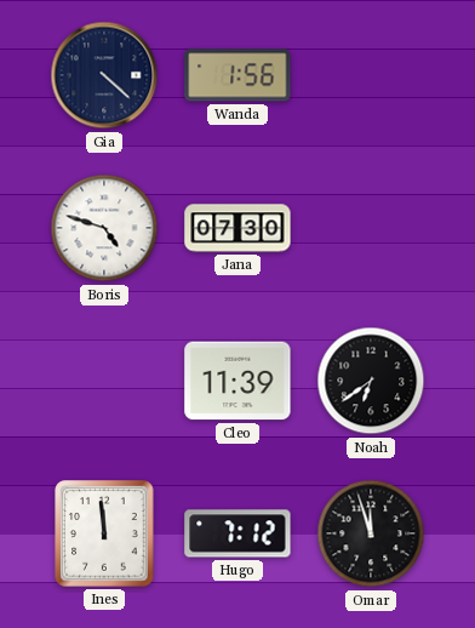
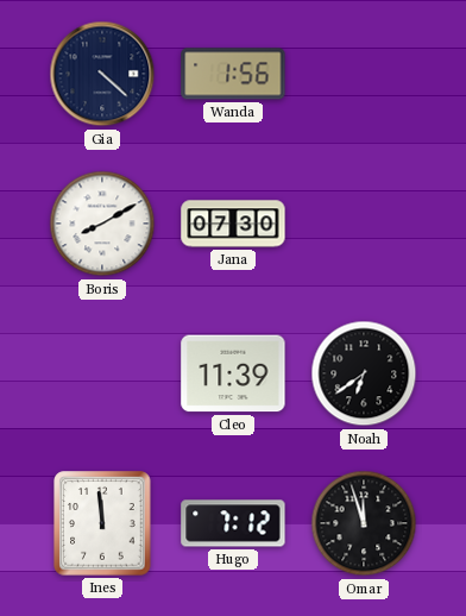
Boris: 4:48 -> 8:10 (102, 224)
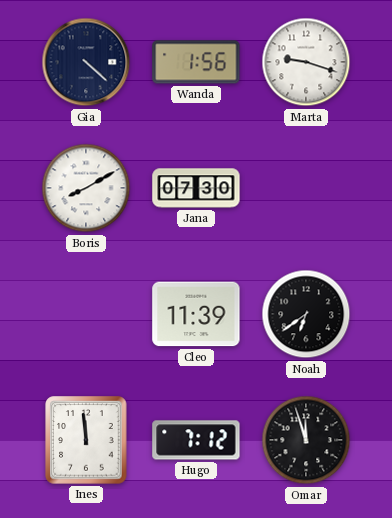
Marta: none -> 9:18 (306, 62)
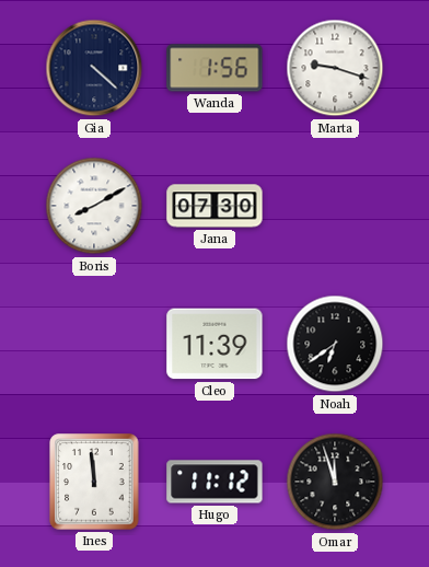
Hugo: 7:12 -> 11:12 (215, 482)
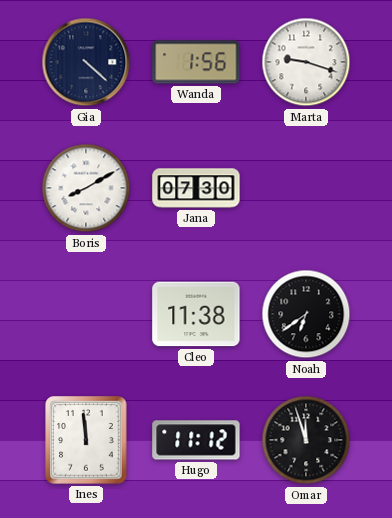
Cleo: 11:39 -> 11:38 (196, 314)
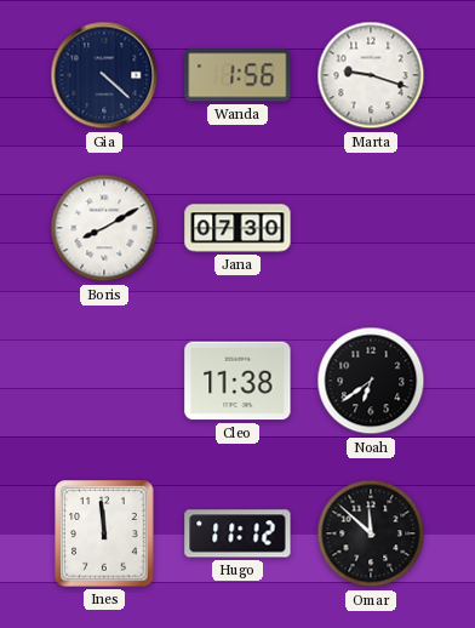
Omar: 11:57 -> 11:52 (371, 533)
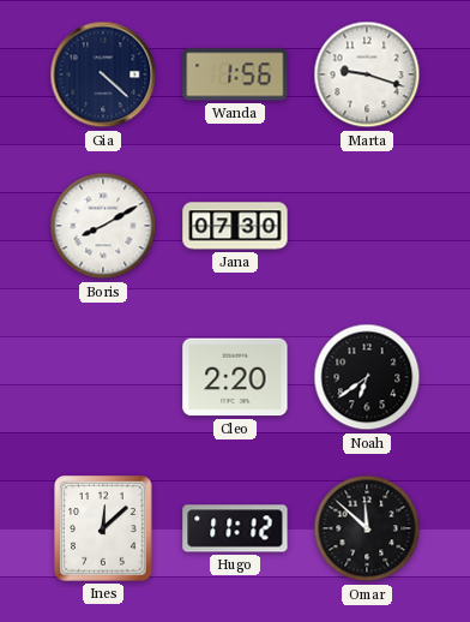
Cleo: 11:38 -> 2:20 (235, 377)
Ines: 11:59 -> 12:08 (103, 528)
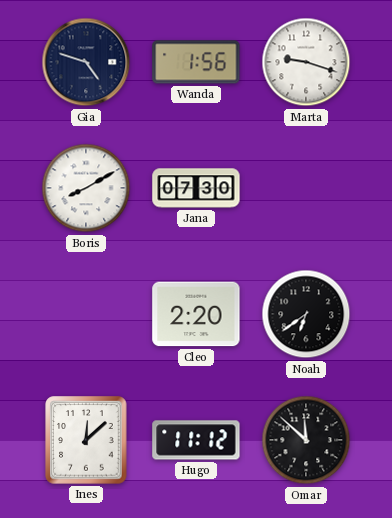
Gia: 4:22 -> 4:48 (86, 62)
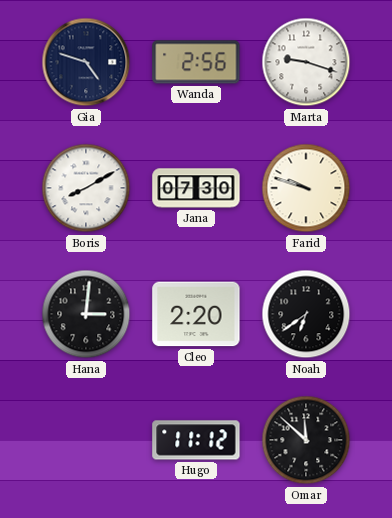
Wanda: 1:56 -> 2:56 (196, 62)
Farid: none -> 9:48 (306, 188)
Hana: none -> 3:01 (86, 314)
Ines: 12:08 -> none (86, 440)
